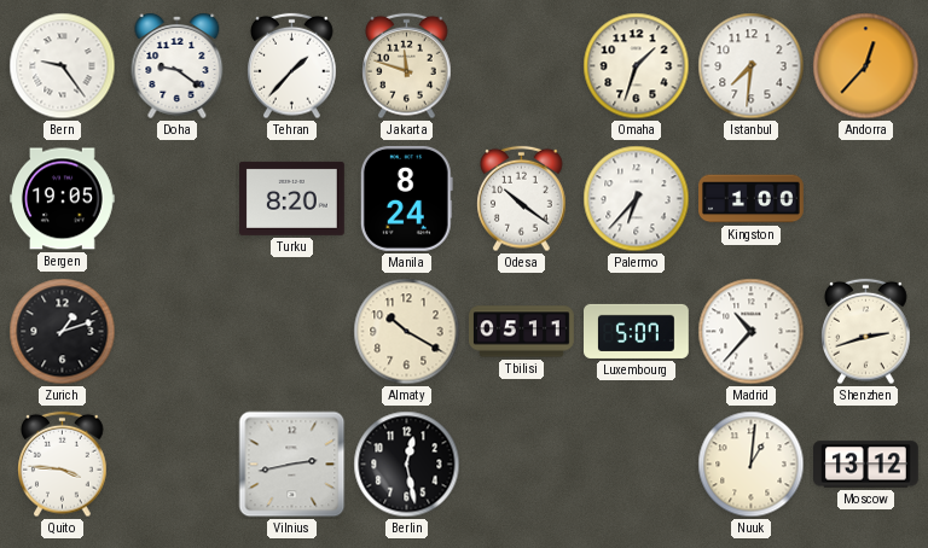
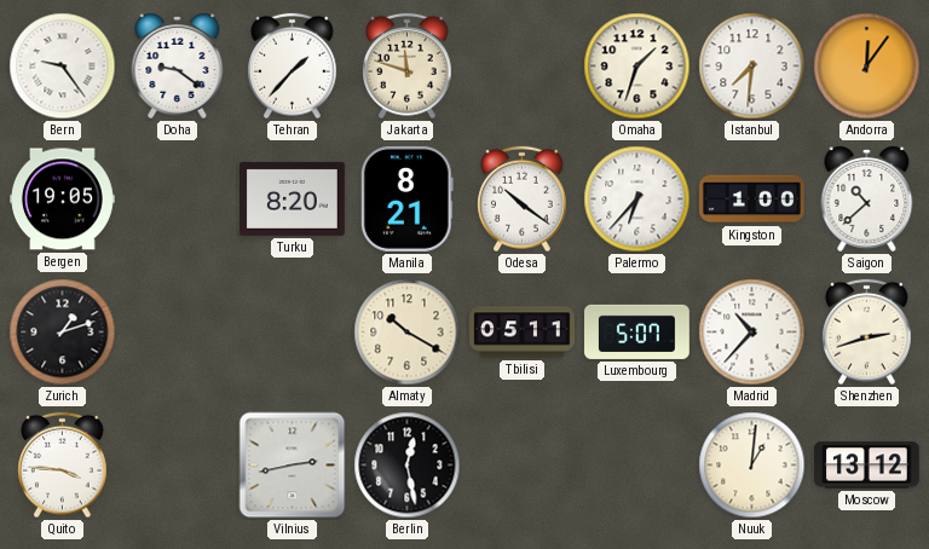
Andorra: 12:37 -> 12:06 (867, 67)
Manila: 8:24 -> 8:21 (406, 198)
Saigon: none -> 10:38 (867, 198)
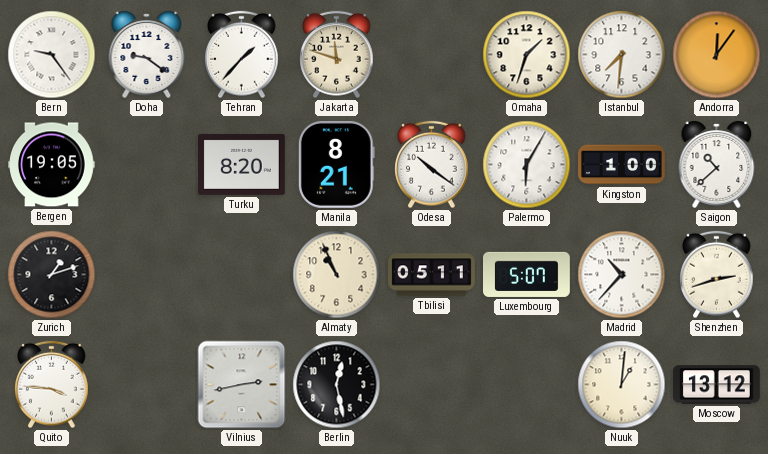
Palermo: 6:37 -> 6:05 (527, 165)
Almaty: 10:20 -> 10:56 (337, 275)
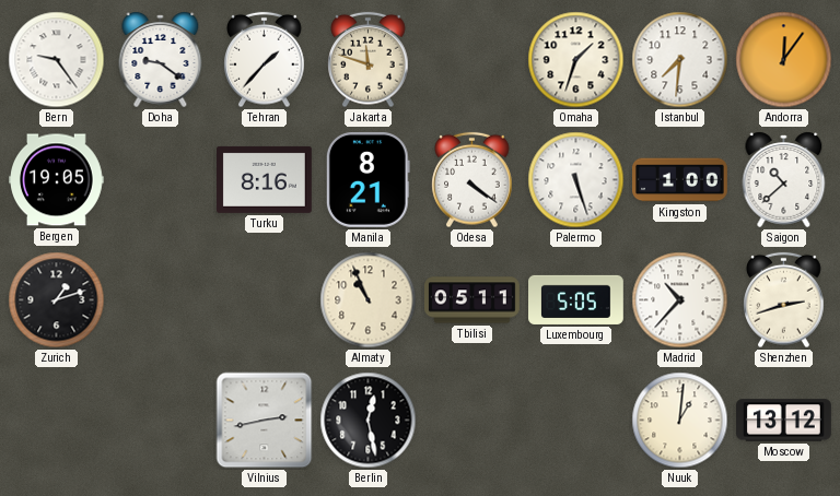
Turku: 8:20 -> 8:16 (265, 179)
Odesa: 10:21 -> 4:21 (472, 180)
Palermo: 6:05 -> 5:27 (576, 180)
Luxembourg: 5:07 -> 5:05 (576, 299)
Quito: 3:46 -> none (52, 385)
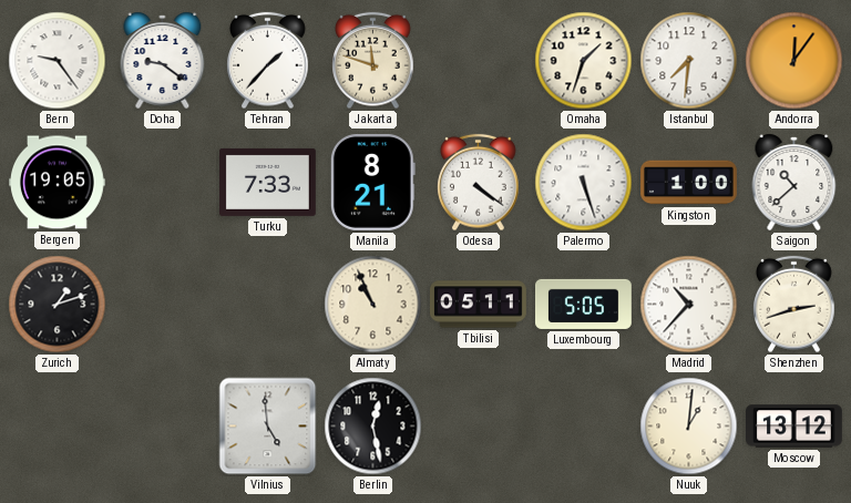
Turku: 8:16 -> 7:33 (268, 182)
Vilnius: 2:43 -> 4:59 (268, 427)
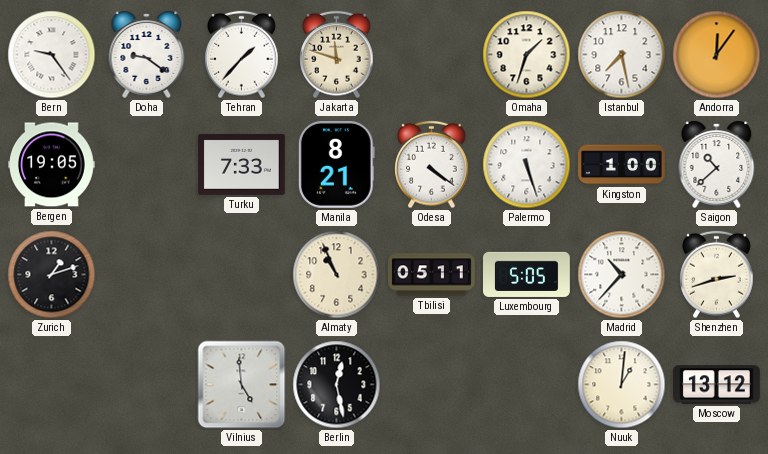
Istanbul: 7:31 -> 7:28 (622, 55)
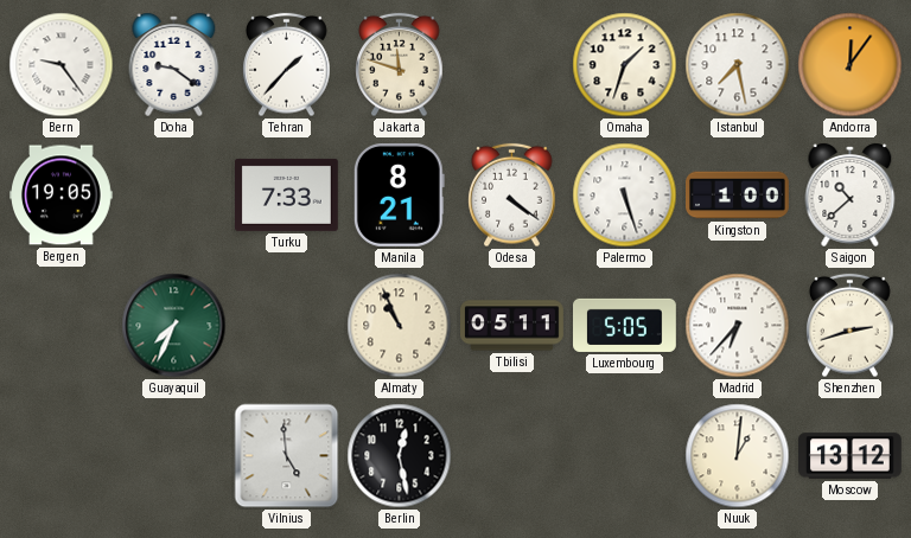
Zurich: 1:12 -> none (52, 275)
Guayaquil: none -> 7:34 (174, 326)
Madrid: 10:37 -> 6:37 (738, 326)
